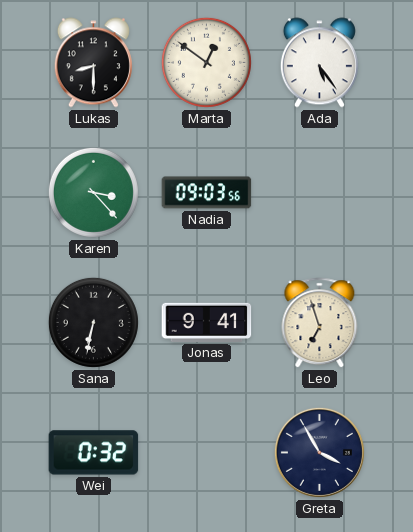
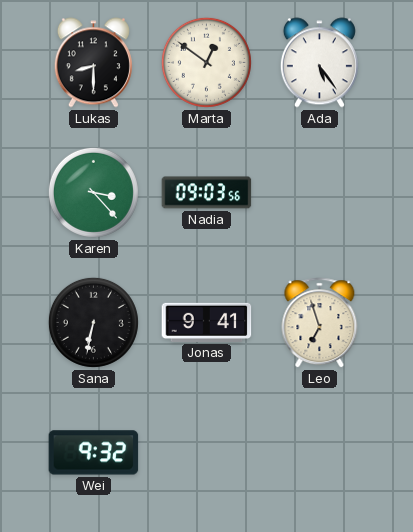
Wei: 0:32 -> 9:32 (94, 453)
Greta: 3:55 -> none (319, 452)
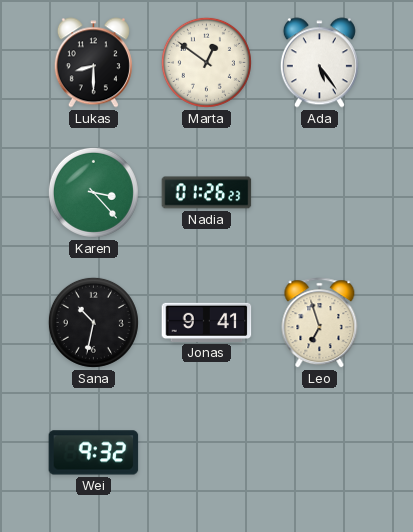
Nadia: 09:03 -> 01:26 (207, 193)
Sana: 6:32 -> 10:32 (93, 322)
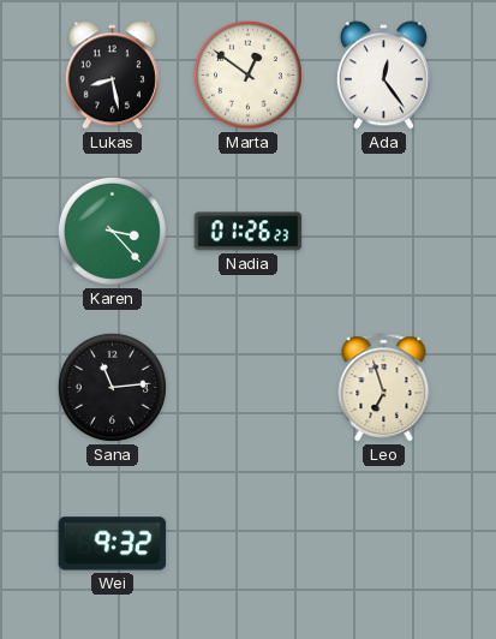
Lukas: 8:30 -> 8:28 (112, 76)
Ada: 5:24 -> 12:24 (383, 76)
Sana: 10:32 -> 11:14 (112, 387)
Jonas: 9:41 -> none (207, 322)
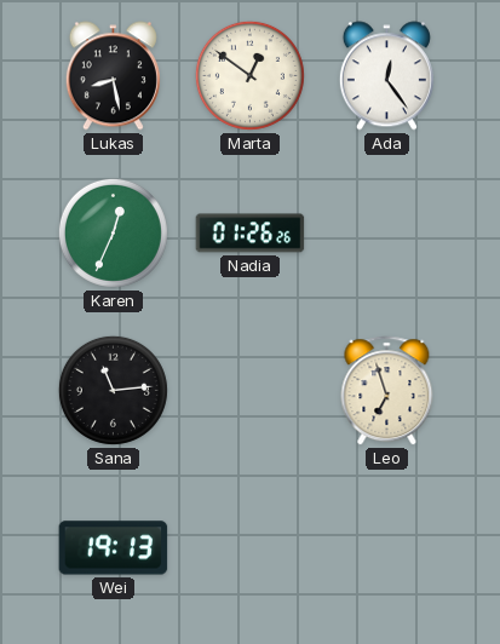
Karen: 3:23 -> 12:34 (113, 232)
Nadia: 01:26:23 -> 01:26:26 (251, 234)
Wei: 9:32 -> 19:13 (114, 548)
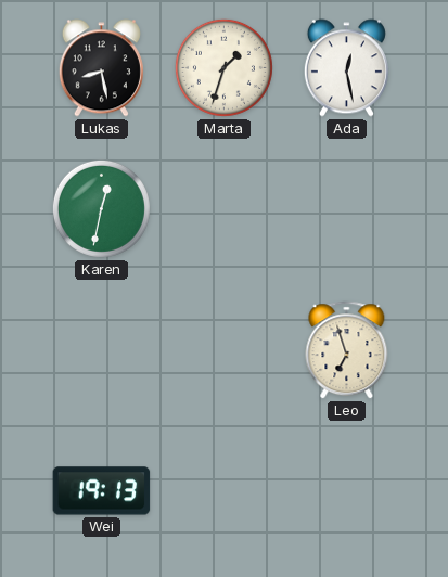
Marta: 12:51 -> 1:33 (223, 67)
Ada: 12:24 -> 12:28 (346, 68)
Karen: 12:34 -> 12:32 (101, 208)
Nadia: 01:26 -> none (251, 234)
Sana: 11:14 -> none (113, 390)
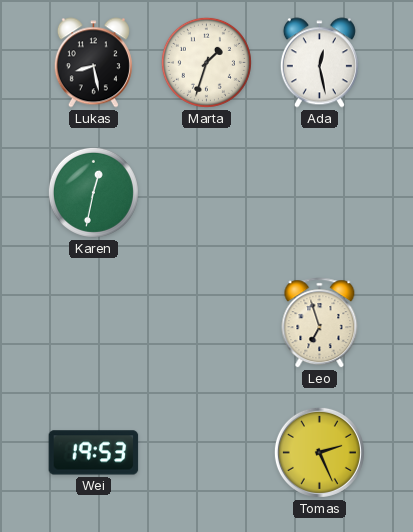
Wei: 19:13 -> 19:53 (94, 453)
Tomas: none -> 2:26 (319, 452)
